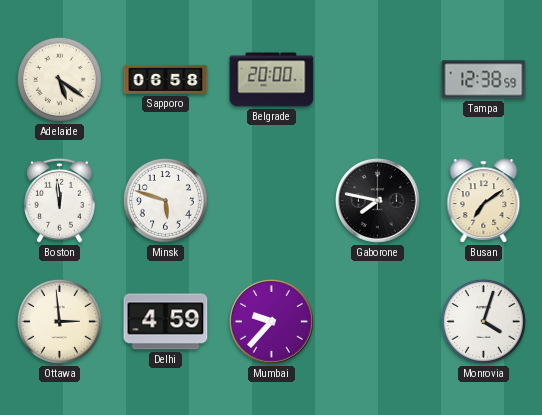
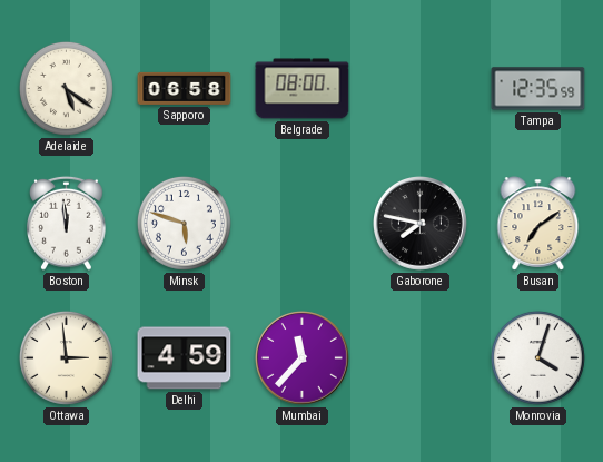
Belgrade: 20:00 -> 08:00 (303, 89)
Tampa: 12:38 -> 12:35 (538, 89)
Mumbai: 9:37 -> 11:37 (303, 358)
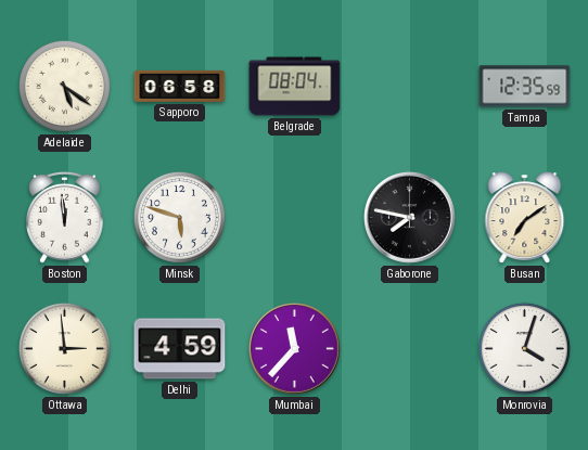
Belgrade: 08:00 -> 08:04 (295, 87)
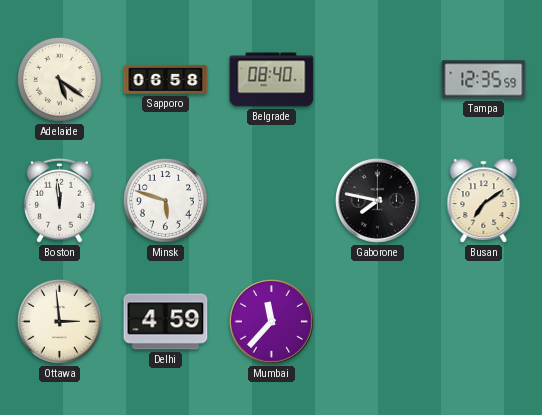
Belgrade: 08:04 -> 08:40 (272, 80)
Monrovia: 4:03 -> none (524, 348)
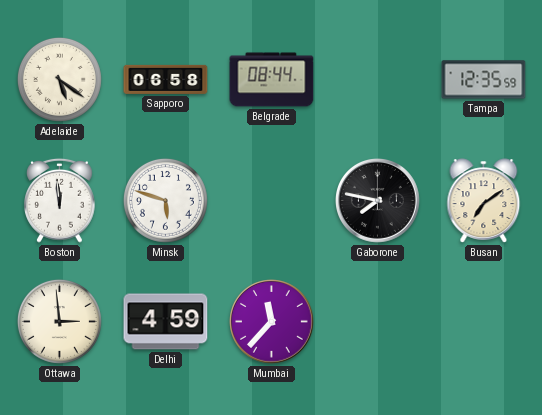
Belgrade: 08:40 -> 08:44 (272, 80)
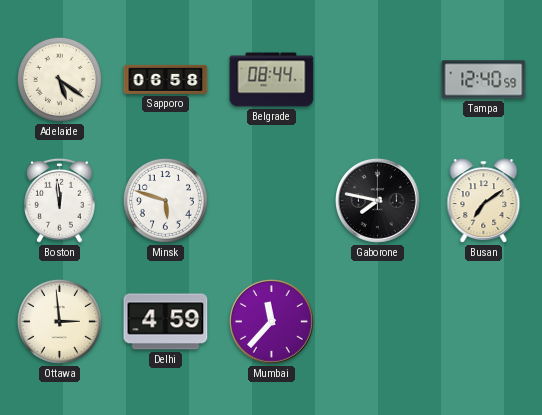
Tampa: 12:35 -> 12:40 (484, 80)
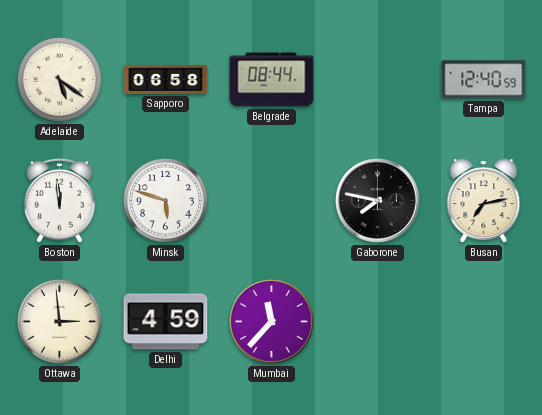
Busan: 7:09 -> 7:13 (484, 201)
